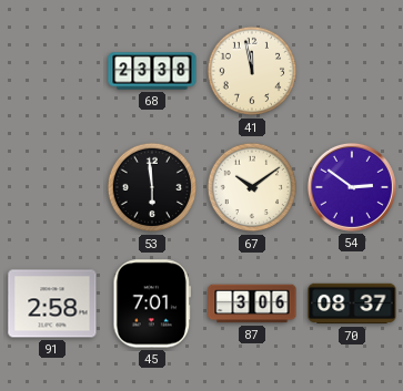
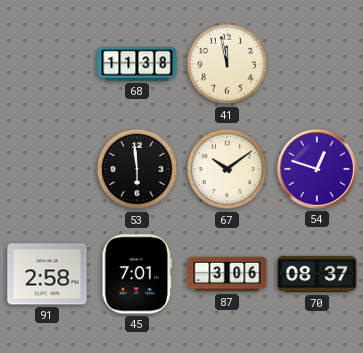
68: 23:38 -> 11:38 (137, 64)
54: 2:51 -> 12:48 (317, 169)
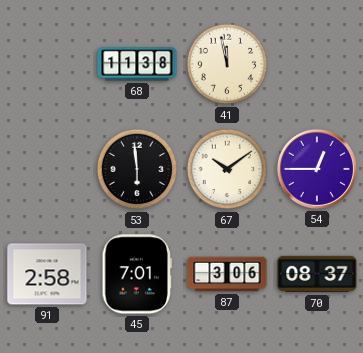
54: 12:48 -> 12:45 (317, 169)
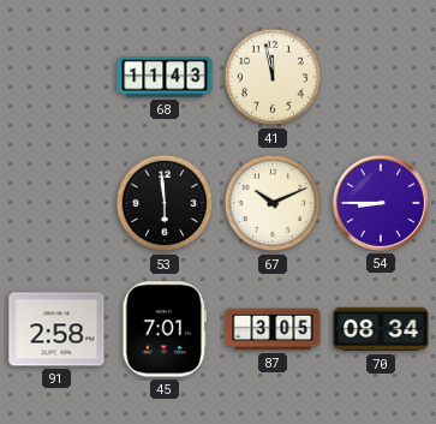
68: 11:38 -> 11:43 (165, 77)
67: 10:09 -> 10:11 (273, 203)
54: 12:45 -> 8:45 (381, 203)
87: 3:06 -> 3:05 (273, 329)
70: 08:37 -> 08:34 (381, 329)
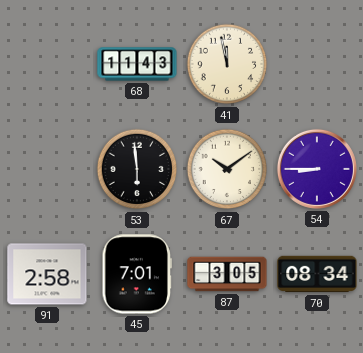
67: 10:11 -> 10:09 (227, 169)
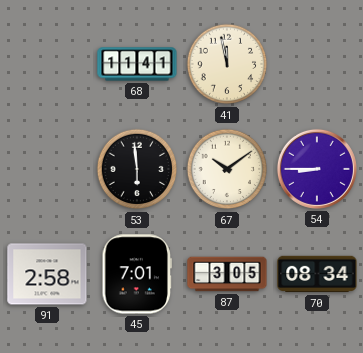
68: 11:43 -> 11:41 (137, 64)
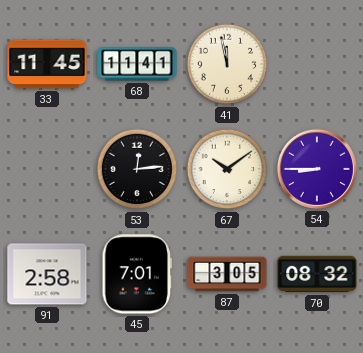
33: none -> 11:45 (47, 64)
53: 5:59 -> 12:14 (137, 169)
70: 08:34 -> 08:32 (317, 274)
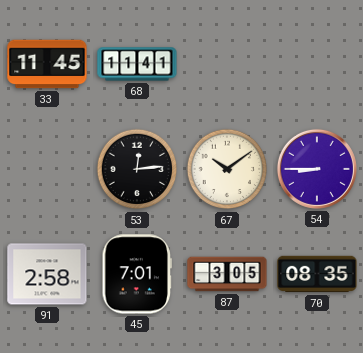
41: 11:58 -> none (227, 64)
70: 08:32 -> 08:35 (317, 274)
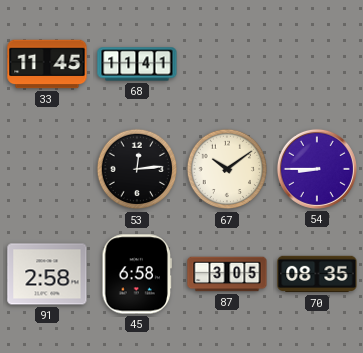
45: 7:01 -> 6:58 (136, 274)
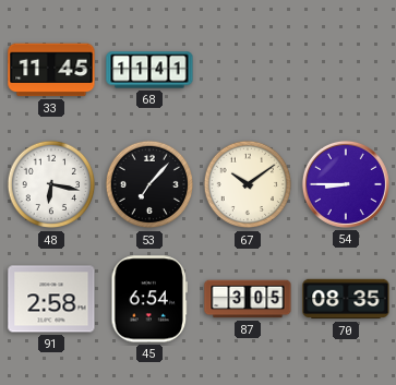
48: none -> 6:17 (51, 184)
53: 12:14 -> 7:07 (149, 184)
45: 6:58 -> 6:54 (148, 299)
